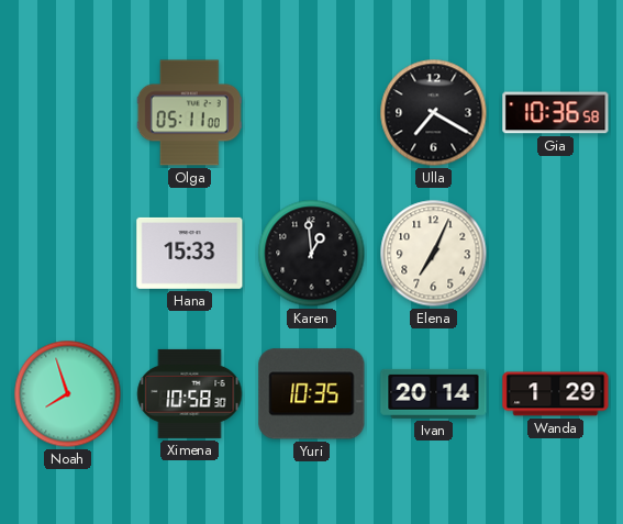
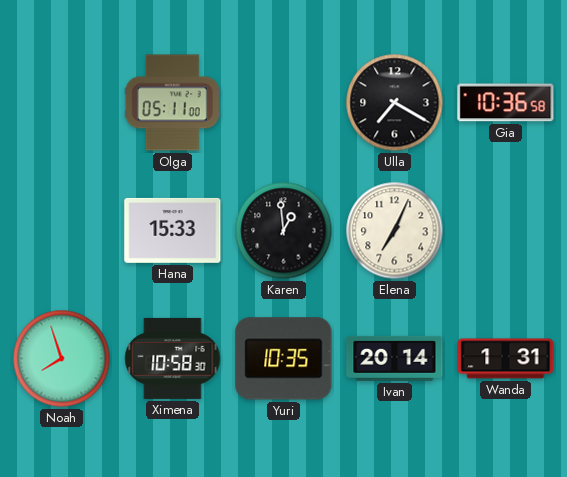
Wanda: 1:29 -> 1:31 (506, 359)
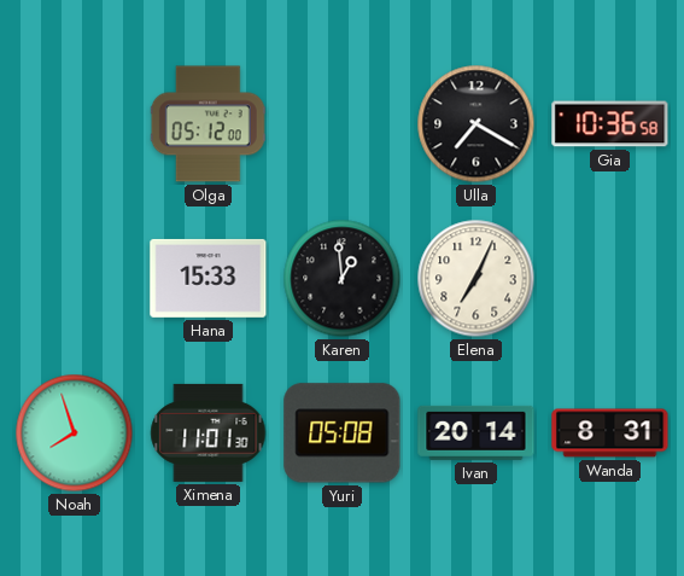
Olga: 05:11 -> 05:12 (207, 124)
Ximena: 10:58 -> 11:01 (209, 432)
Yuri: 10:35 -> 05:08 (343, 434)
Wanda: 1:31 -> 8:31 (610, 434)
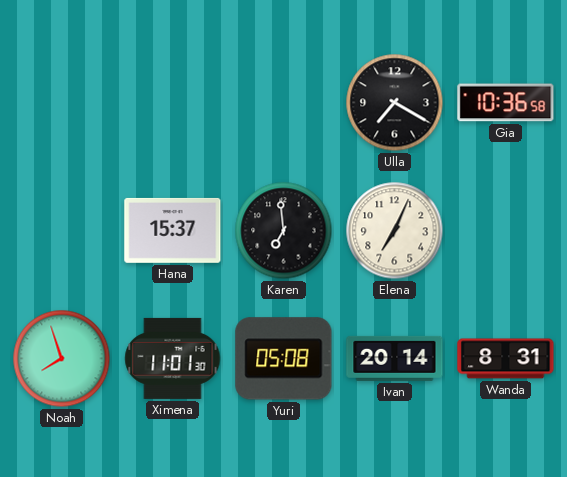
Olga: 05:12 -> none (207, 124)
Hana: 15:33 -> 15:37 (173, 230)
Karen: 12:59 -> 6:59 (284, 231)
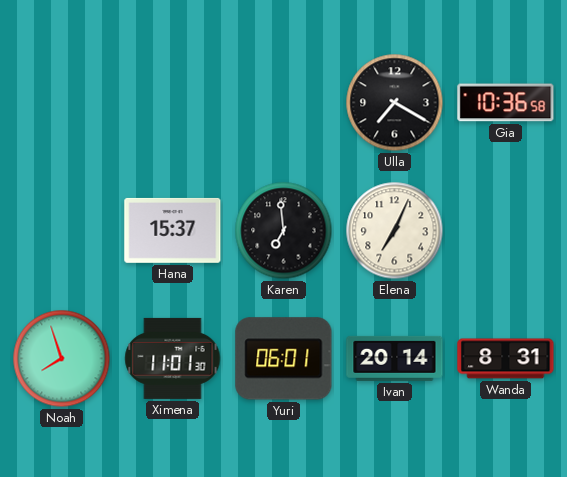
Yuri: 05:08 -> 06:01 (284, 359)
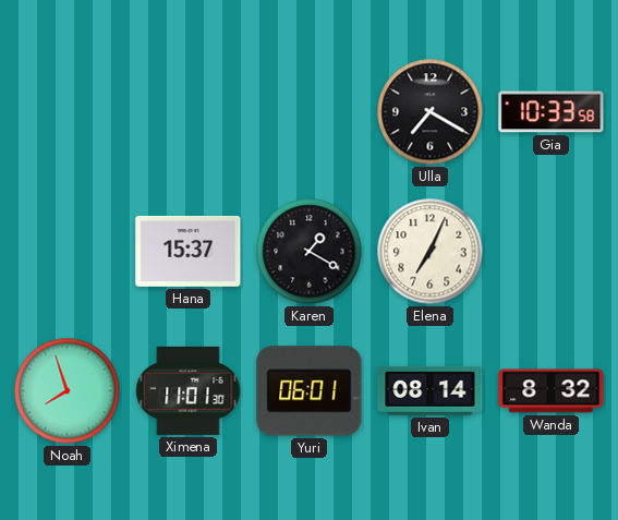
Gia: 10:36 -> 10:33 (552, 112)
Karen: 6:59 -> 1:20 (310, 252)
Ivan: 20:14 -> 08:14 (431, 390)
Wanda: 8:31 -> 8:32 (552, 391)
